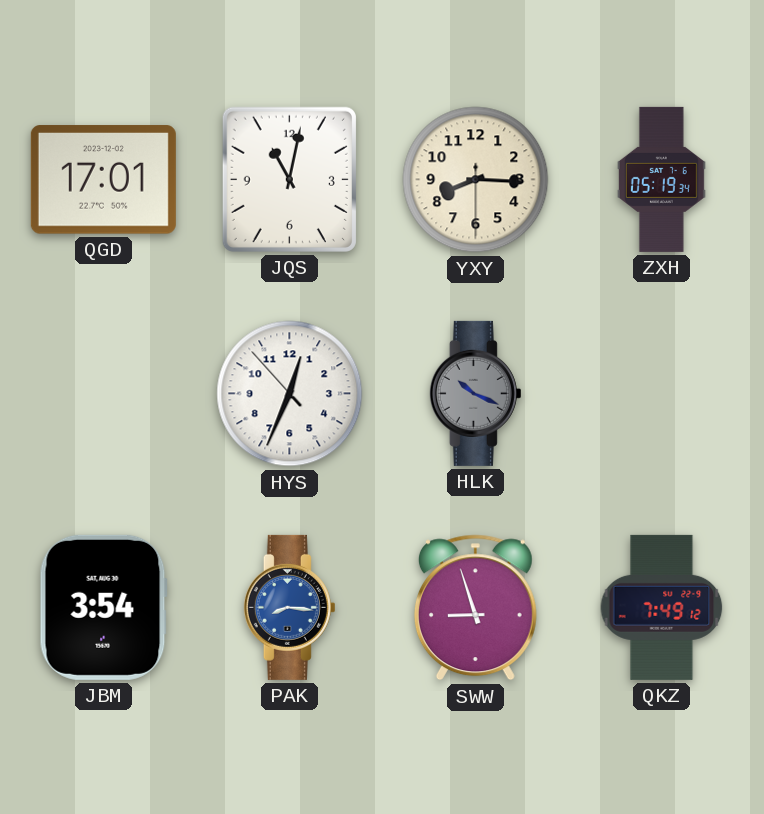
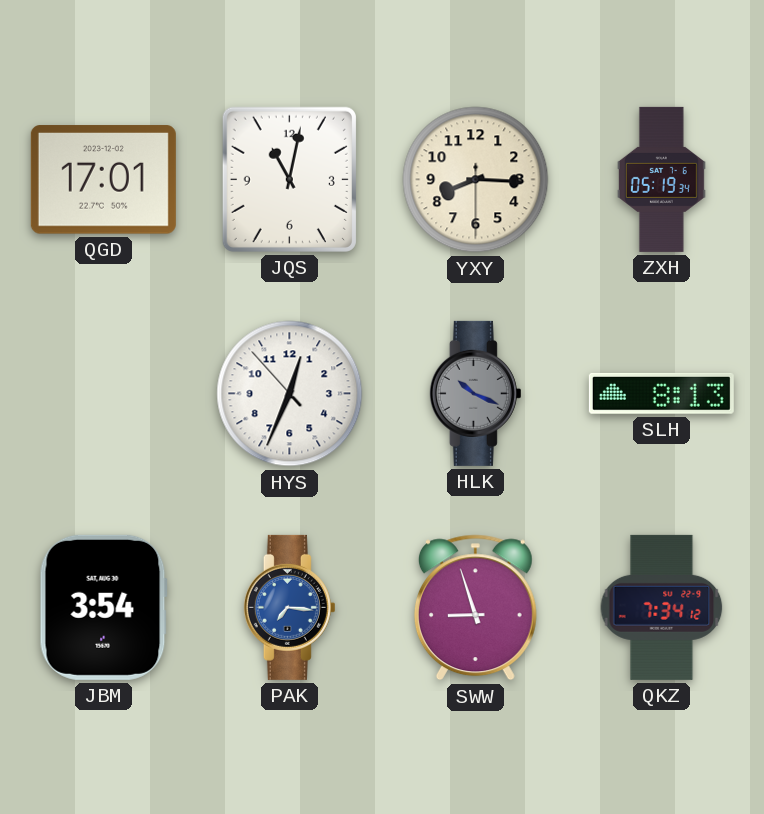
SLH: none -> 8:13 (661, 393)
PAK: 8:16 -> 7:16 (289, 607)
QKZ: 7:49 -> 7:34 (662, 607)
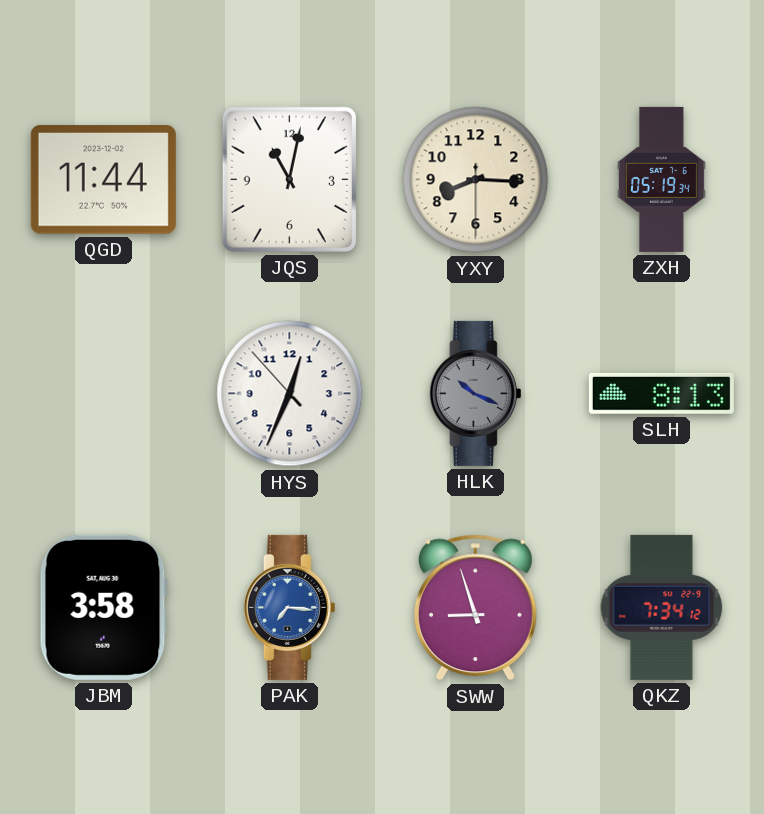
QGD: 17:01 -> 11:44 (103, 180)
JBM: 3:54 -> 3:58 (103, 607)
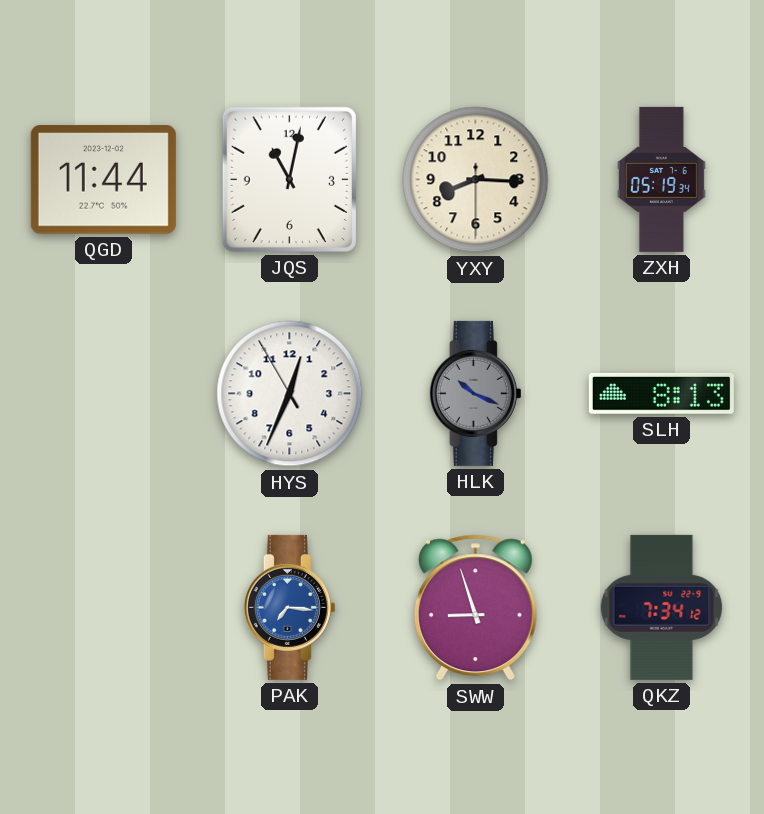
HYS: 12:33:53 -> 12:33:55 (290, 394)
JBM: 3:58 -> none (103, 607)
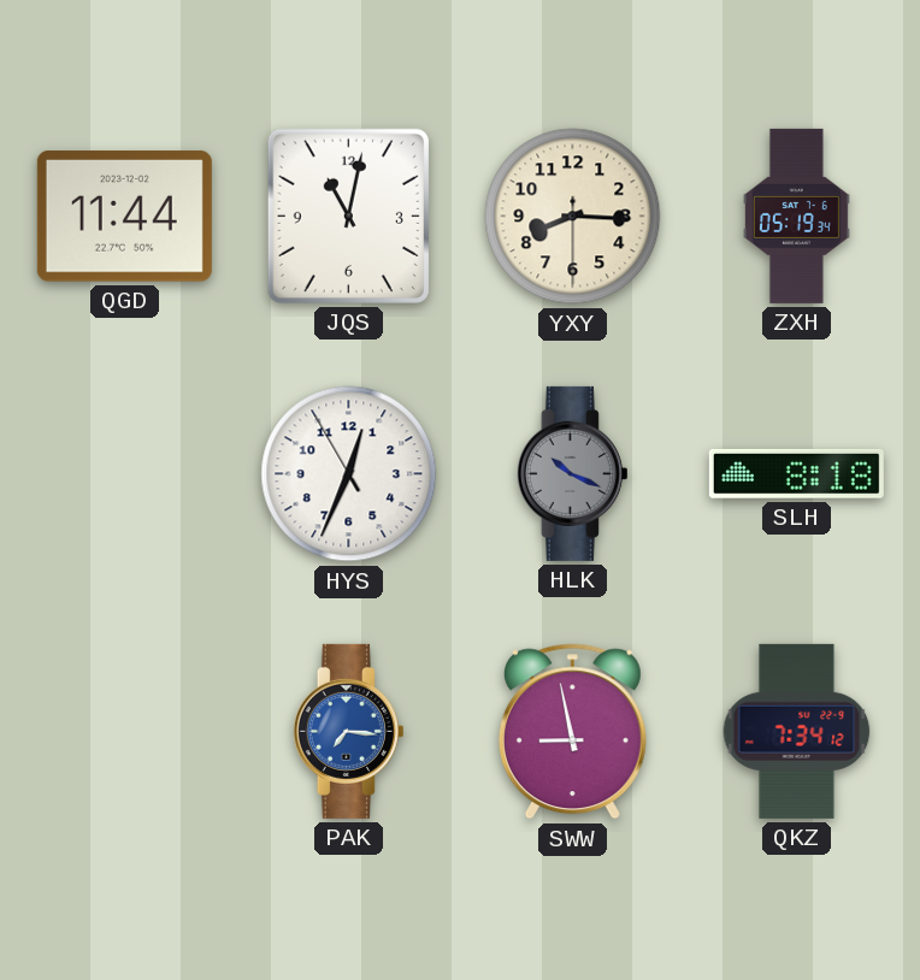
SLH: 8:13 -> 8:18 (796, 473)
SWW: 8:57 -> 8:58 (572, 732)
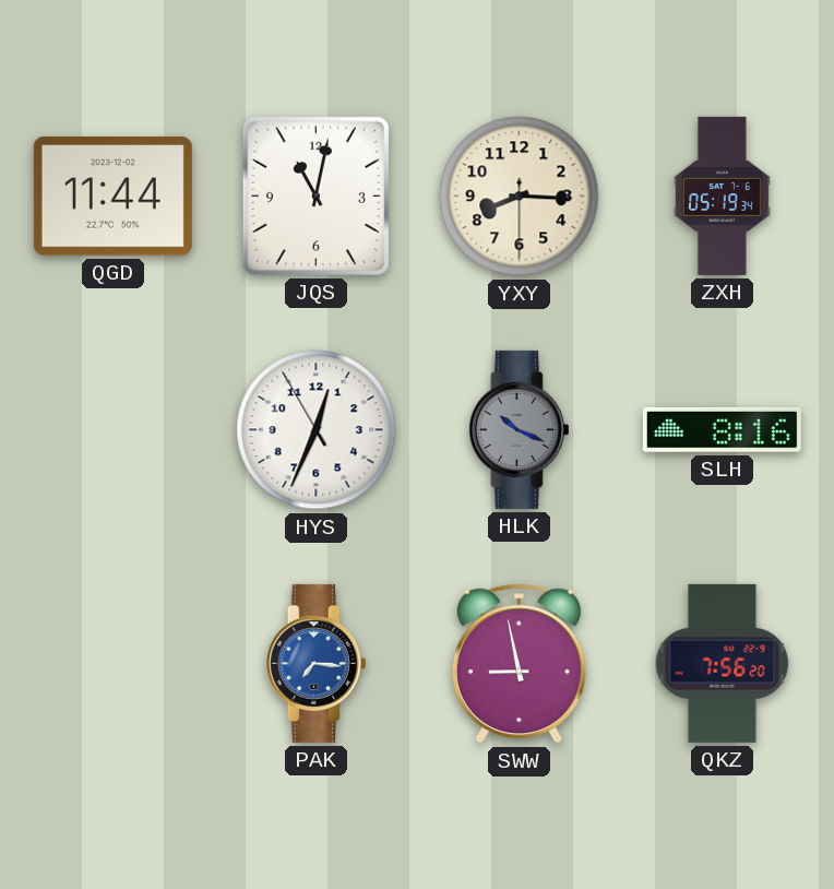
SLH: 8:18 -> 8:16 (722, 429)
QKZ: 7:34 -> 7:56 (723, 663)
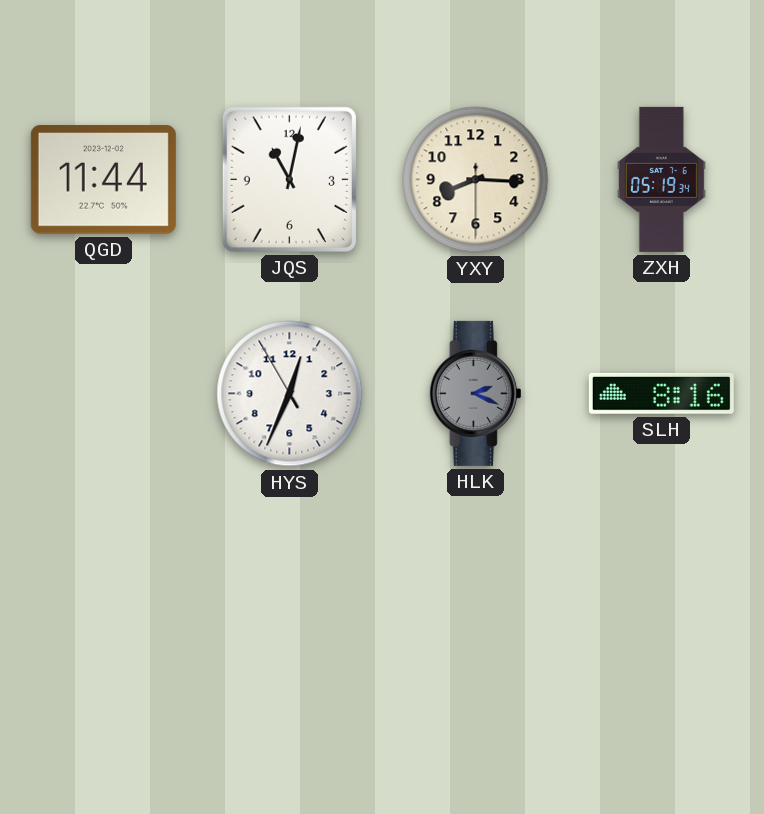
HLK: 10:19 -> 2:19 (475, 393)
PAK: 7:16 -> none (315, 663)
SWW: 8:58 -> none (519, 664)
QKZ: 7:56 -> none (723, 663)
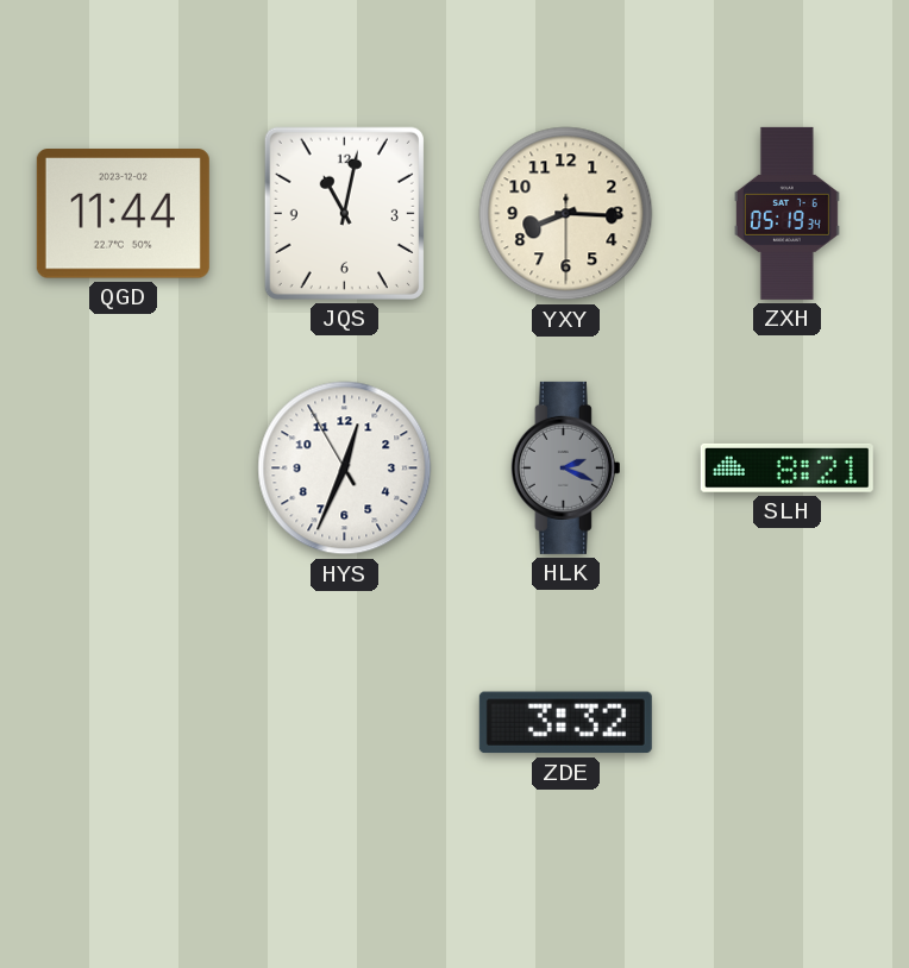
SLH: 8:16 -> 8:21 (786, 467)
ZDE: none -> 3:32 (565, 723)
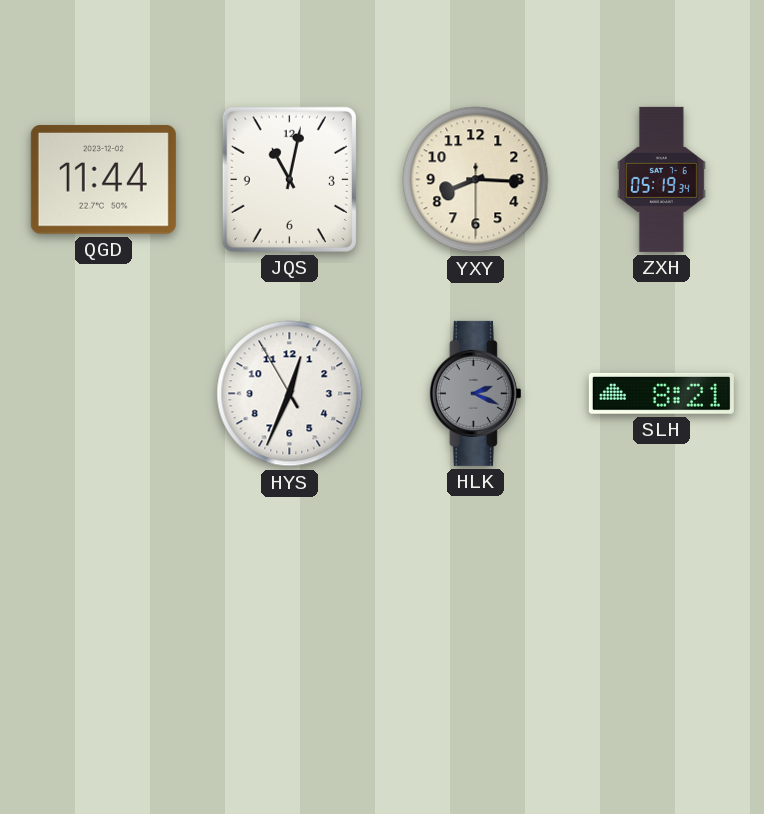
ZDE: 3:32 -> none (565, 723)
